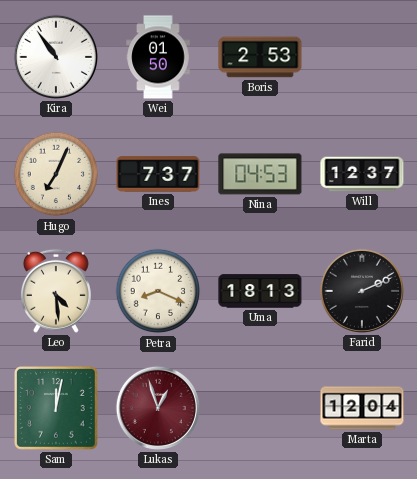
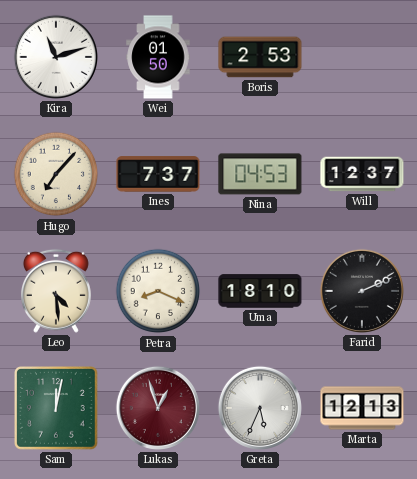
Kira: 10:54 -> 11:12 (56, 57)
Hugo: 7:04 -> 7:07 (56, 174)
Uma: 18:13 -> 18:10 (260, 291)
Greta: none -> 5:34 (260, 408)
Marta: 12:04 -> 12:13 (362, 408)
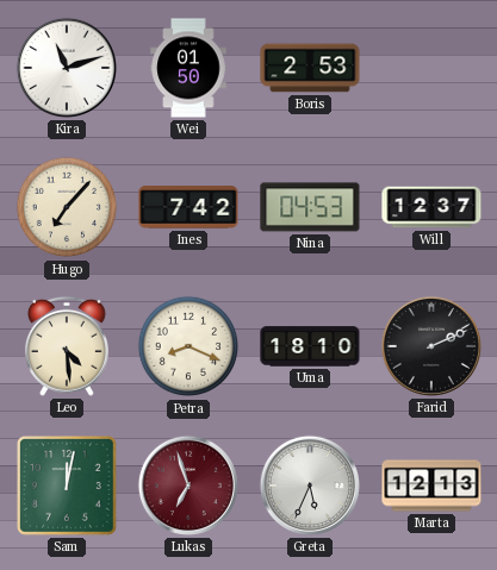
Ines: 7:37 -> 7:42 (188, 207)
Lukas: 12:57 -> 6:57 (188, 486)
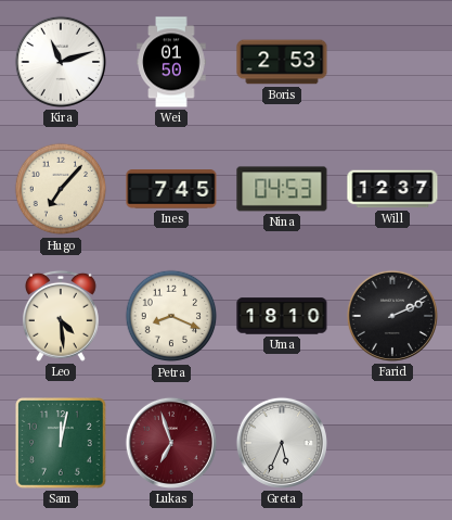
Ines: 7:42 -> 7:45 (171, 189)
Marta: 12:13 -> none (431, 486)
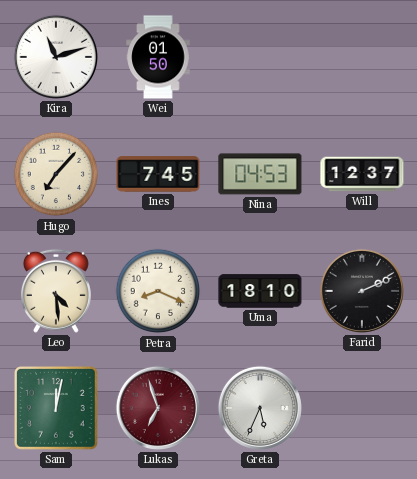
Boris: 2:53 -> none (282, 62)
